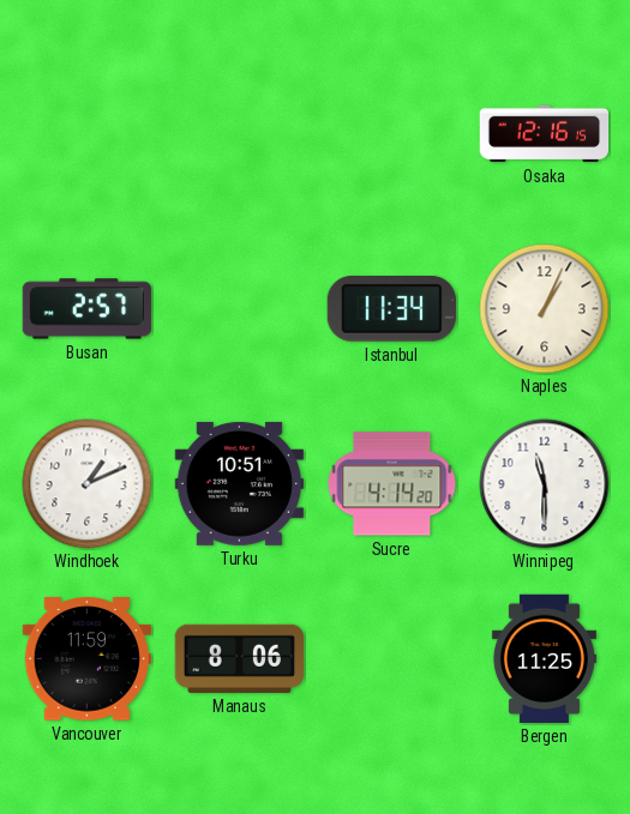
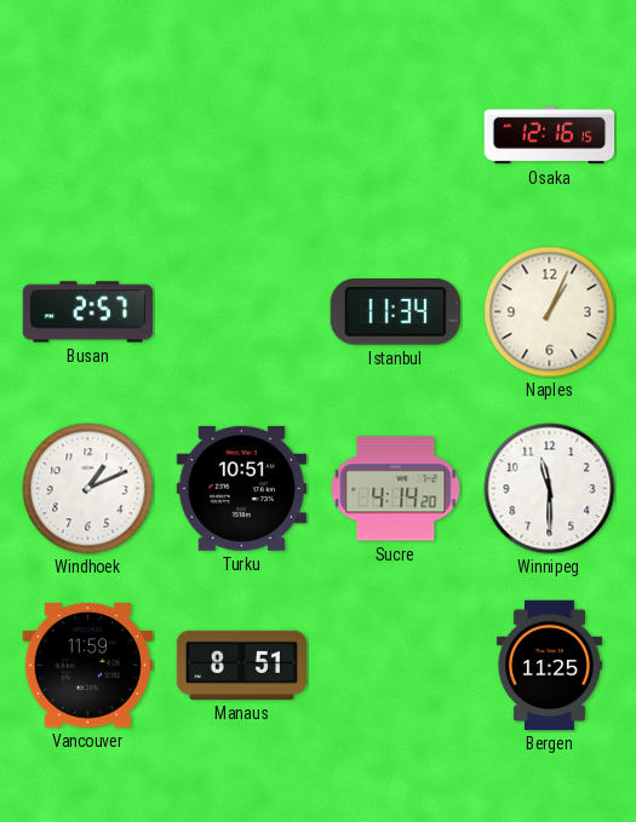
Manaus: 8:06 -> 8:51 (242, 665)
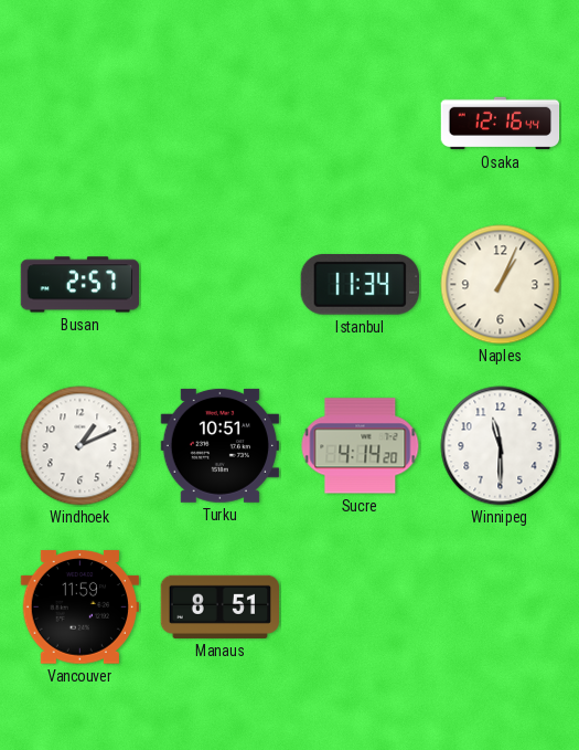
Osaka: 12:16:15 -> 12:16:44 (501, 124)
Bergen: 11:25 -> none (549, 666)
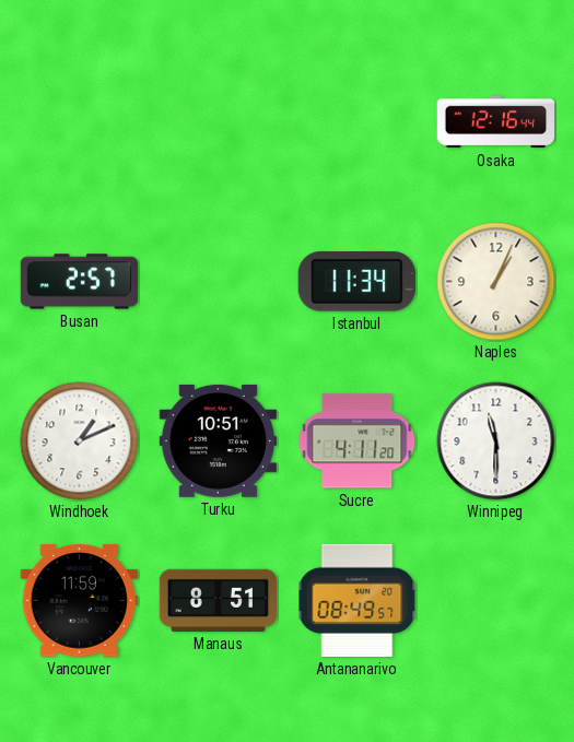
Sucre: 4:14 -> 4:11 (358, 441)
Antananarivo: none -> 08:49 (358, 600)
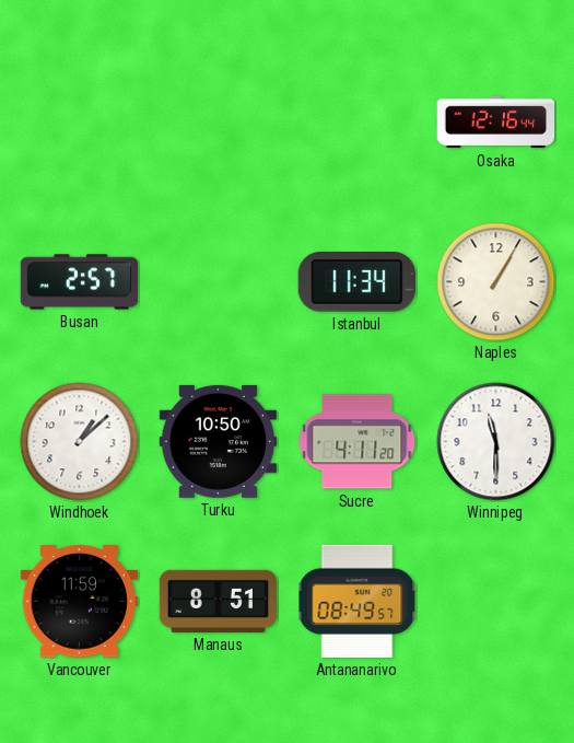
Naples: 1:04 -> 1:05 (496, 282)
Windhoek: 1:11 -> 1:08 (80, 442)
Turku: 10:51 -> 10:50 (218, 441)
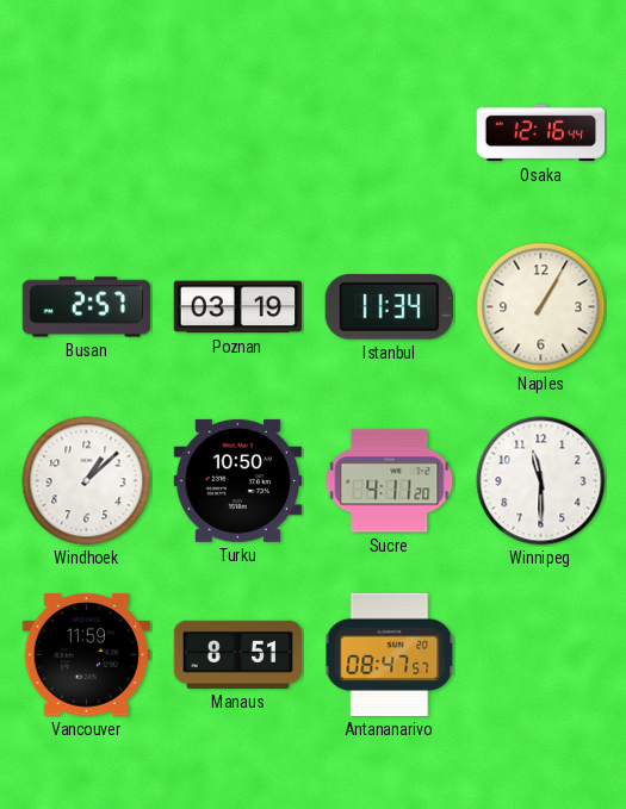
Poznan: none -> 03:19 (237, 307)
Antananarivo: 08:49 -> 08:47 (390, 654)
